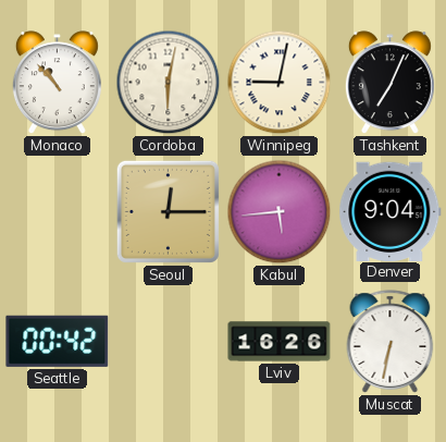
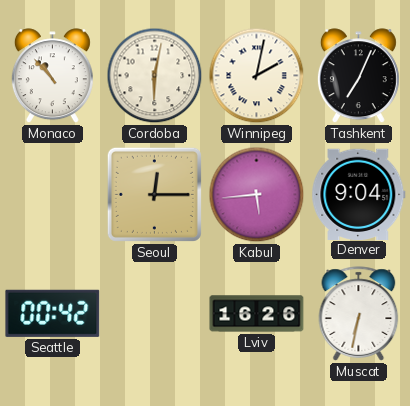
Winnipeg: 9:02 -> 2:02 (257, 76)
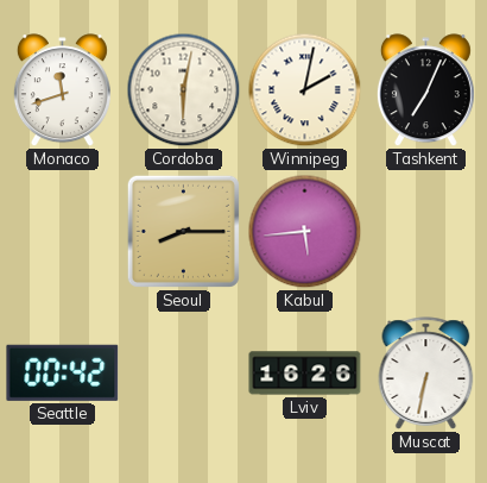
Monaco: 10:53 -> 11:42 (62, 90)
Seoul: 12:15 -> 8:15 (183, 231)
Denver: 9:04 -> none (359, 194)
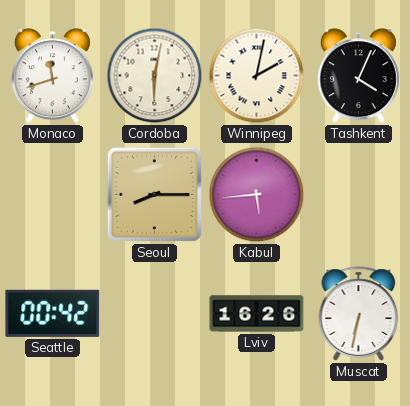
Tashkent: 7:04 -> 4:04 (358, 76)
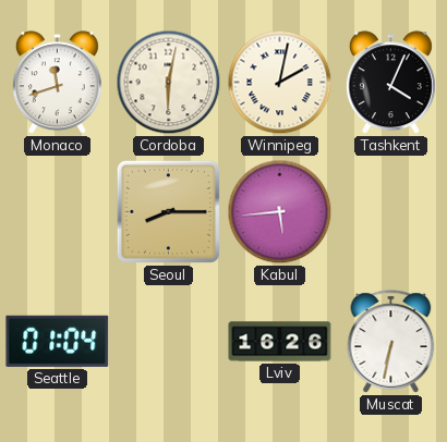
Seattle: 00:42 -> 01:04 (58, 341)
